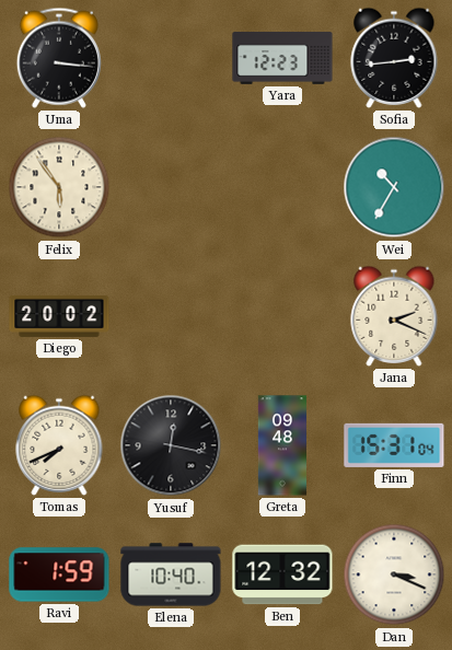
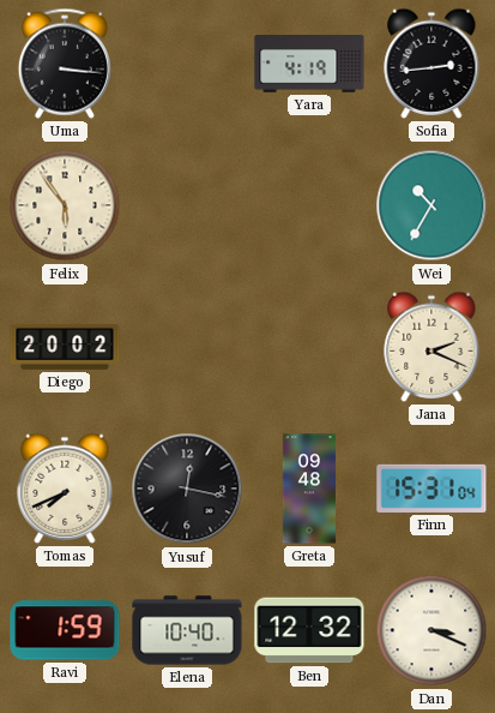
Yara: 12:23 -> 4:19 (309, 64)
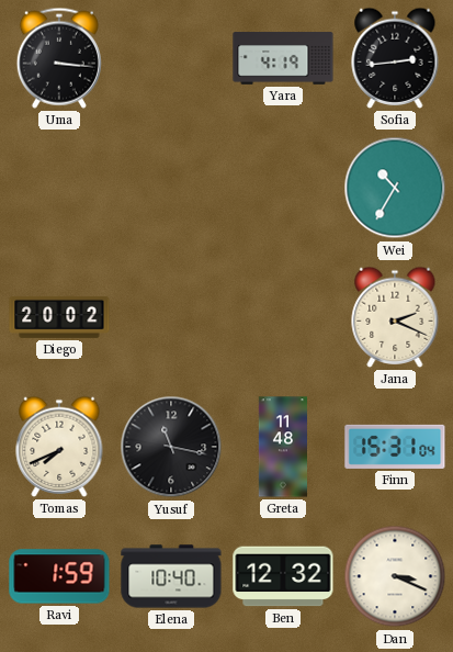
Felix: 5:54 -> none (65, 205)
Yusuf: 12:17 -> 11:17 (171, 447)
Greta: 09:48 -> 11:48 (282, 447)
